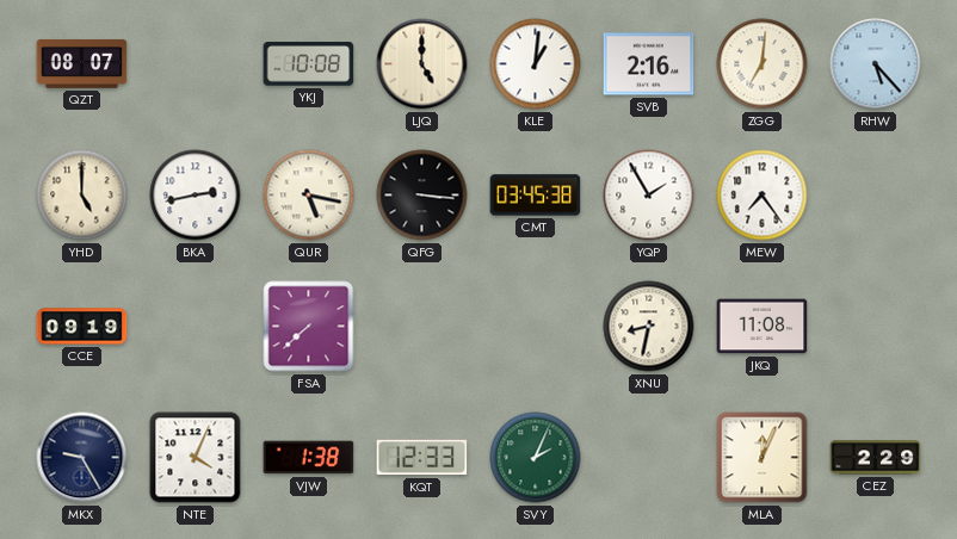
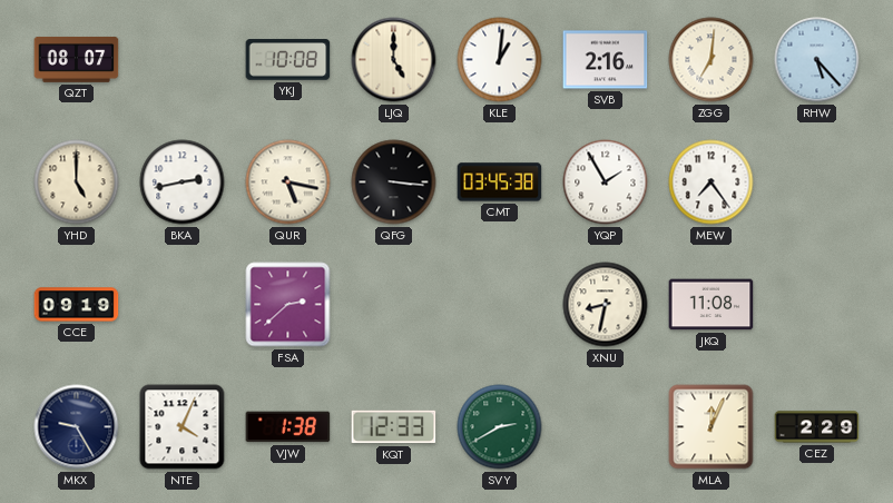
FSA: 7:38 -> 2:38 (288, 305)
SVY: 2:04 -> 2:40 (500, 427)
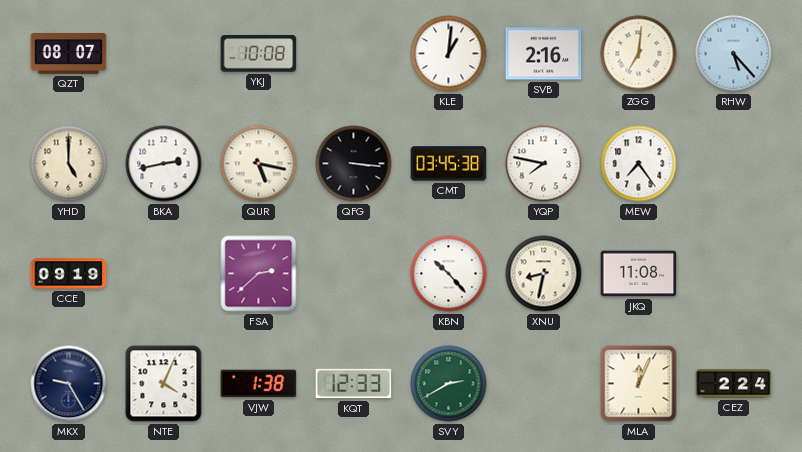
LJQ: 5:00 -> none (394, 60)
YQP: 1:55 -> 7:47 (544, 164)
KBN: none -> 10:23 (449, 274)
CEZ: 2:29 -> 2:24 (734, 384)
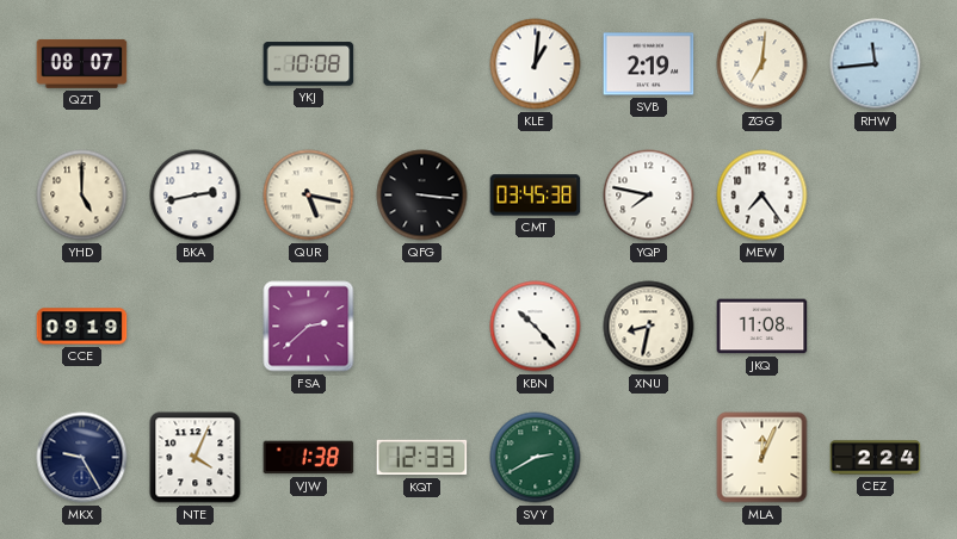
SVB: 2:16 -> 2:19 (649, 64)
RHW: 5:23 -> 11:44 (876, 64)
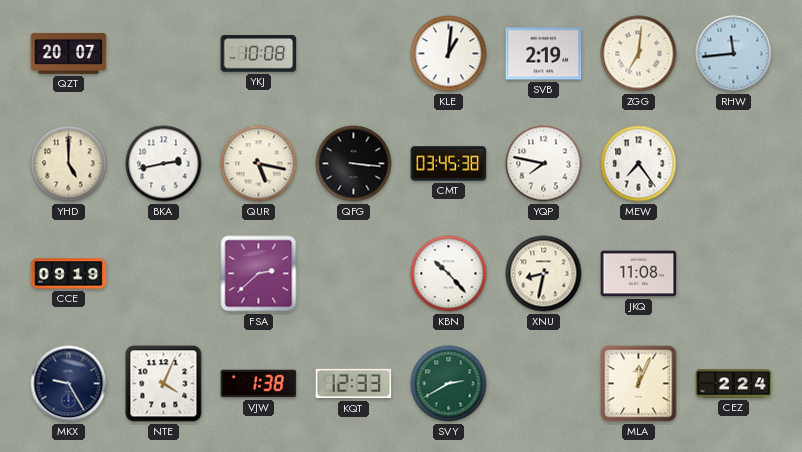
QZT: 08:07 -> 20:07 (69, 54)
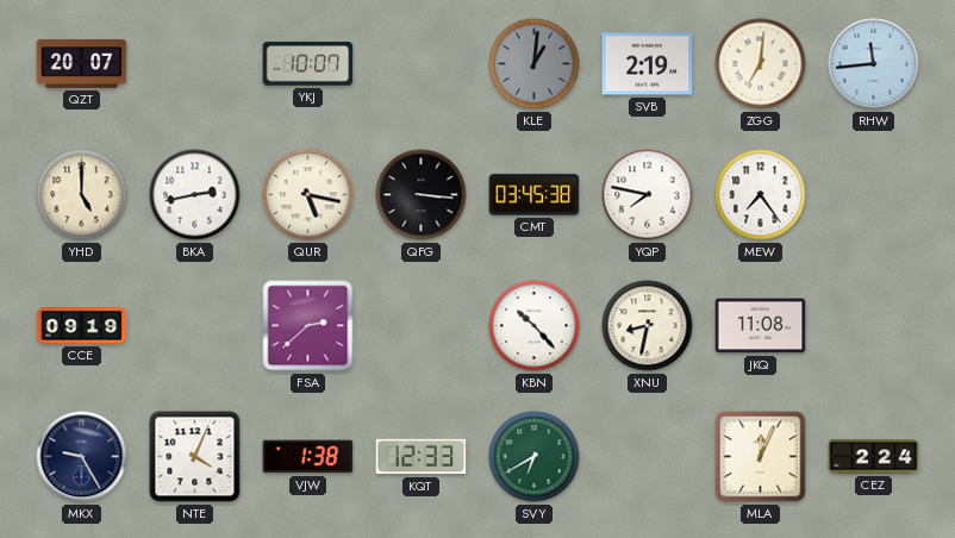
YKJ: 10:08 -> 10:07 (308, 64)
KLE dial: white -> grey (535, 64)
SVY: 2:40 -> 6:40 (535, 457)
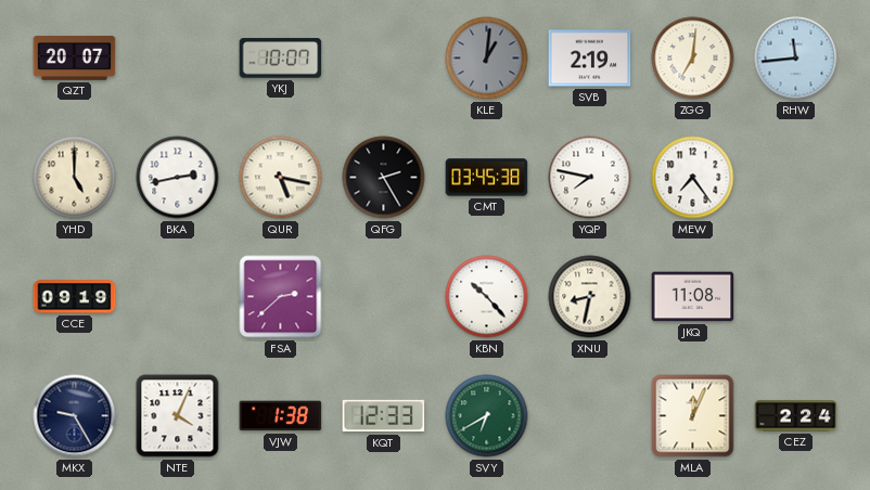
QFG: 3:16 -> 2:25 (384, 178)
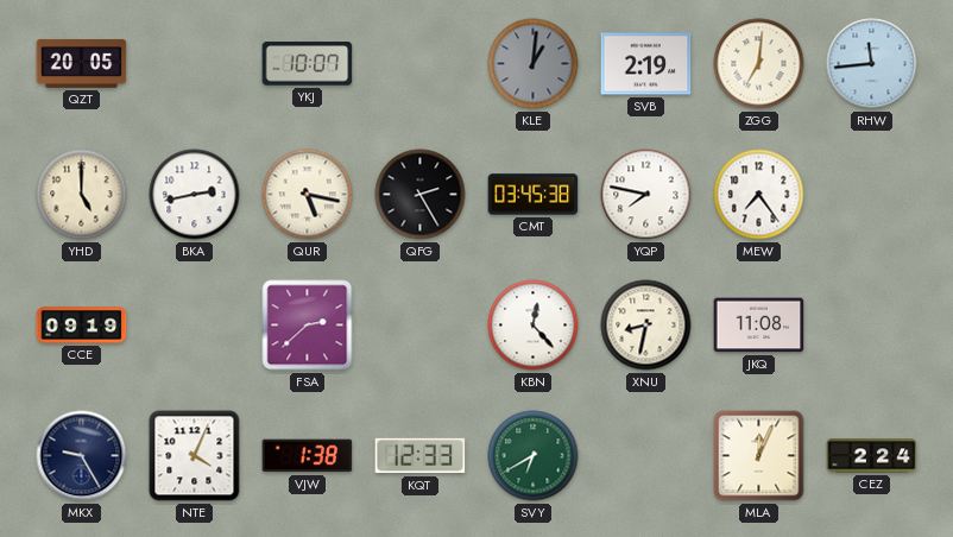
QZT: 20:07 -> 20:05 (82, 64)
KBN: 10:23 -> 12:23 (534, 326)
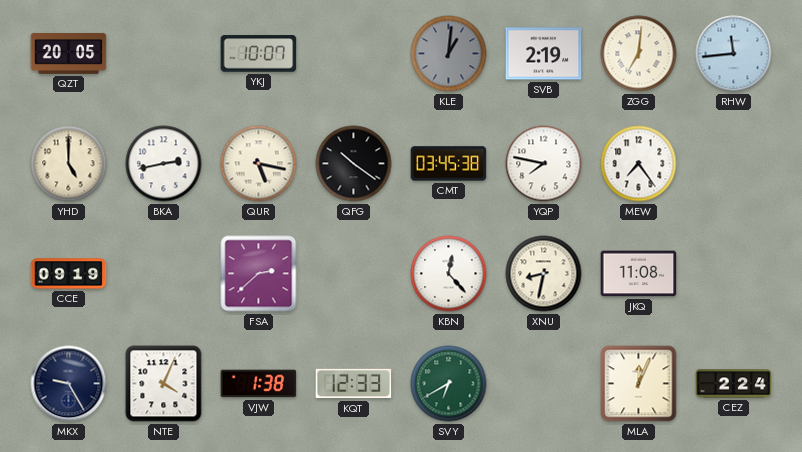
QFG: 2:25 -> 10:21 (354, 164)
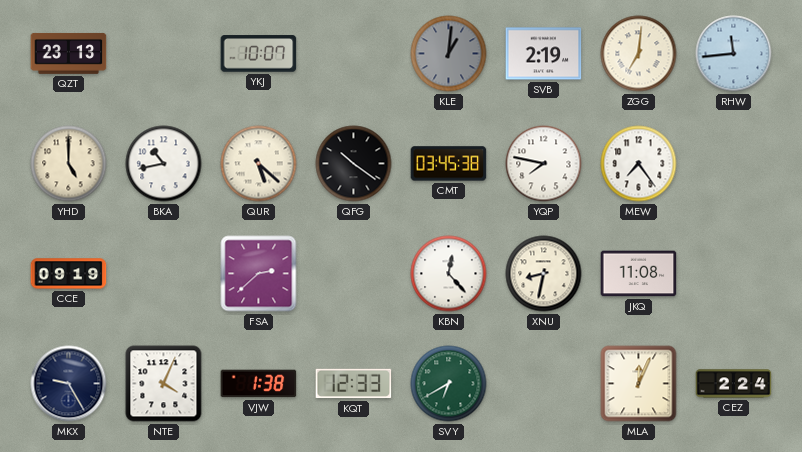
QZT: 20:05 -> 23:13 (69, 54)
BKA: 2:43 -> 10:43 (164, 164)
QUR: 5:17 -> 5:22 (259, 164)
